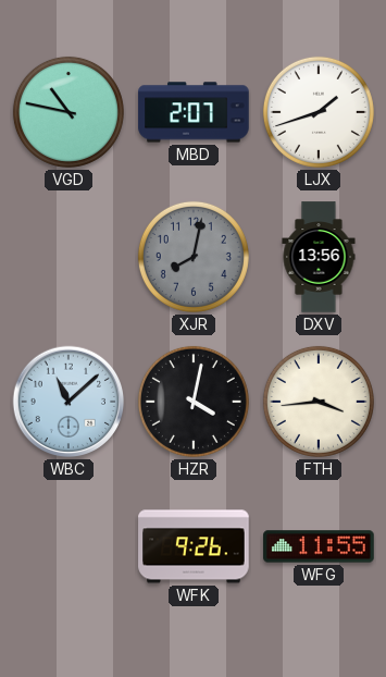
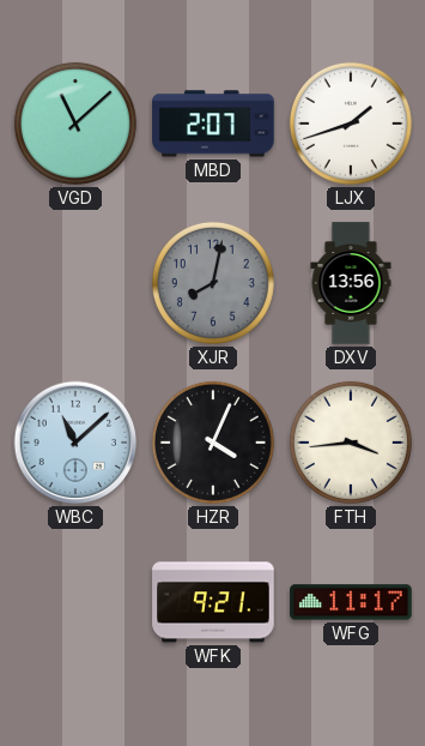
VGD: 10:47 -> 11:08 (75, 124)
HZR: 4:02 -> 4:04 (213, 443)
WFK: 9:26 -> 9:21 (213, 602)
WFG: 11:55 -> 11:17 (351, 602)
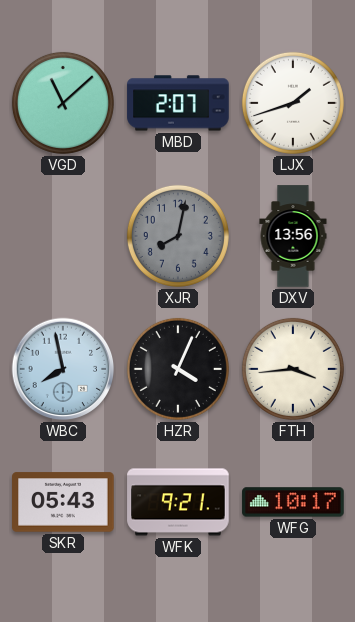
WBC: 11:08 -> 7:58 (63, 369)
SKR: none -> 05:43 (63, 502)
WFG: 11:17 -> 10:17 (293, 502)
